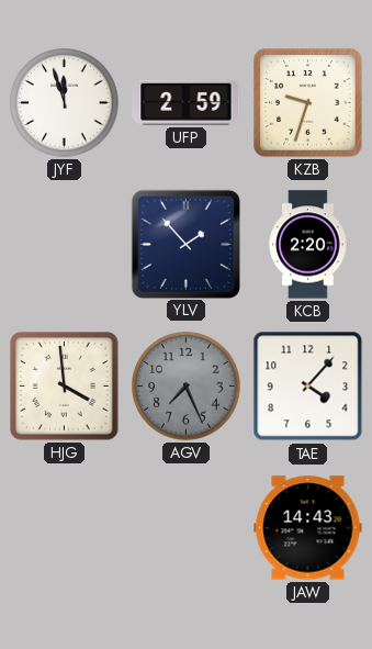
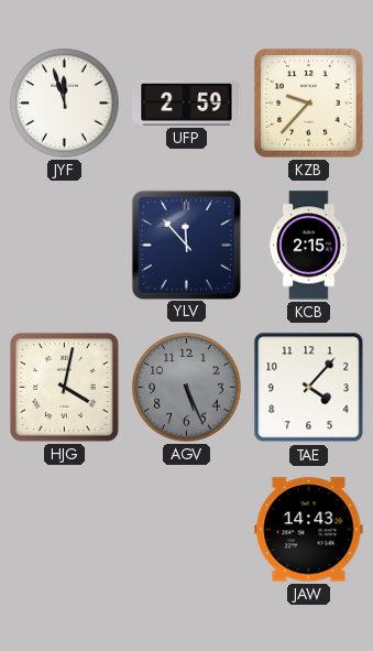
KZB: 9:33 -> 9:37 (309, 104)
YLV: 1:53 -> 11:53 (186, 245)
KCB: 2:20 -> 2:15 (309, 246)
HJG: 3:59 -> 4:02 (65, 388)
AGV: 7:26 -> 5:26 (187, 388)
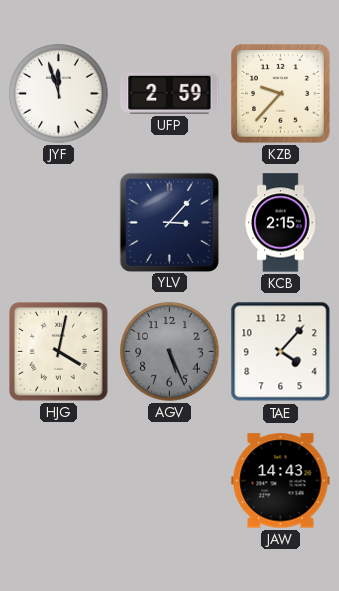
YLV: 11:53 -> 3:07 (169, 222)
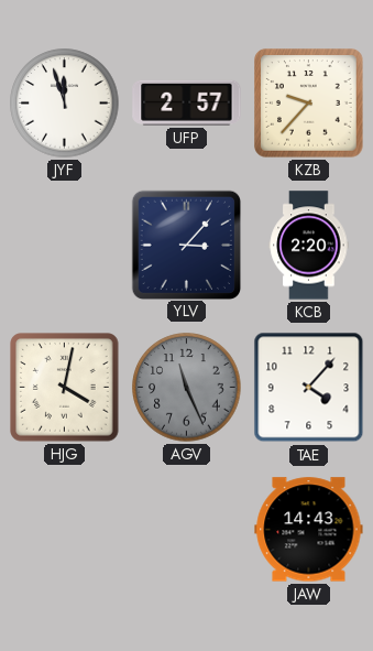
UFP: 2:59 -> 2:57 (187, 102)
KCB: 2:15 -> 2:20 (309, 246)
AGV: 5:26 -> 11:26 (187, 388)
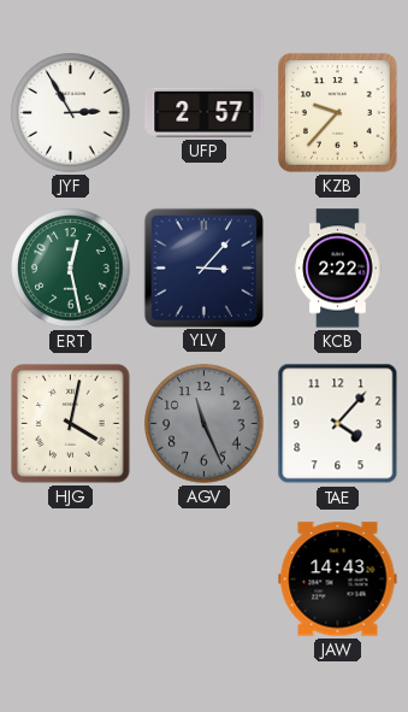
JYF: 11:57 -> 2:55 (71, 113)
ERT: none -> 12:28 (71, 269)
KCB: 2:20 -> 2:22 (338, 269)
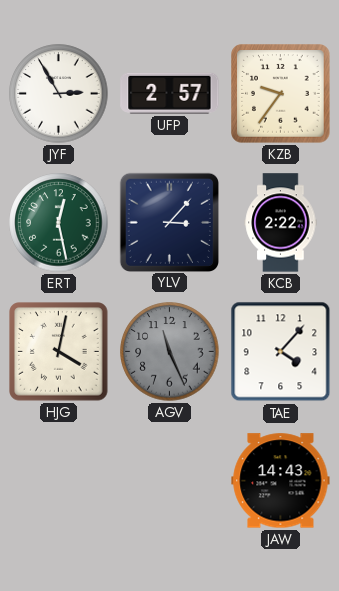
KZB: 9:37 -> 9:36 (281, 94)
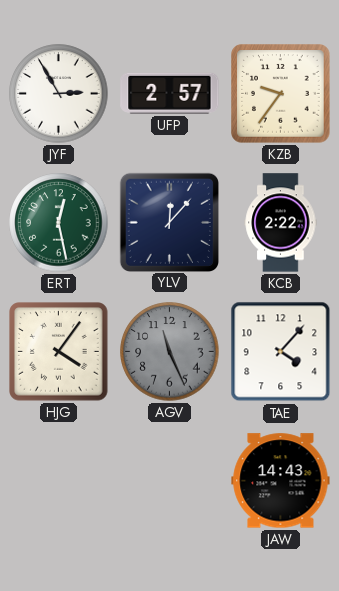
YLV: 3:07 -> 12:07 (169, 222)
HJG: 4:02 -> 4:06 (59, 352)
